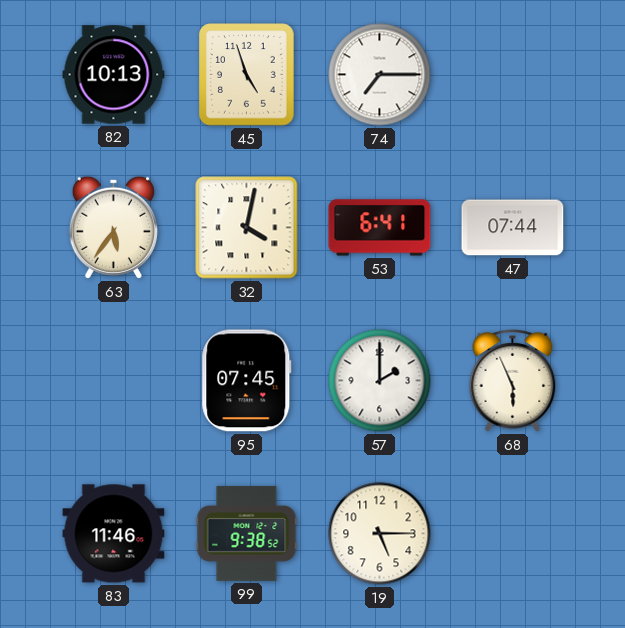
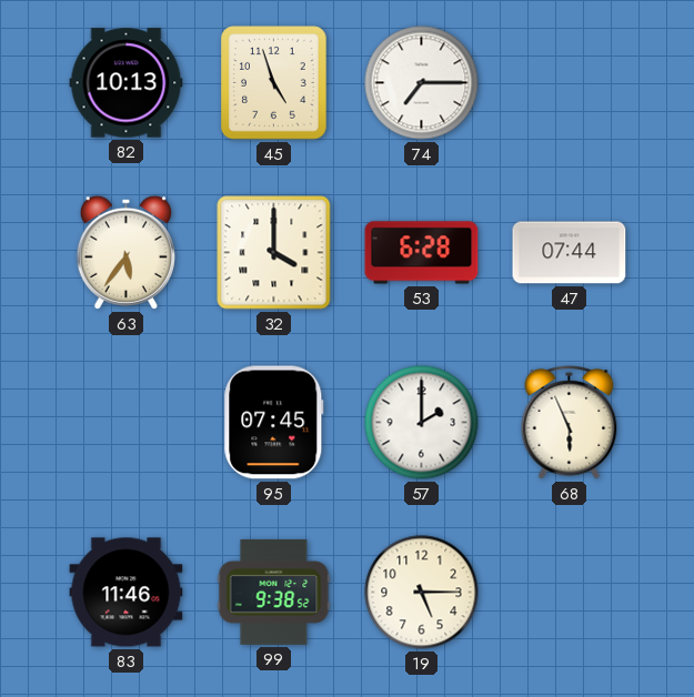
32: 4:02 -> 4:00 (274, 253)
53: 6:41 -> 6:28 (422, 253)
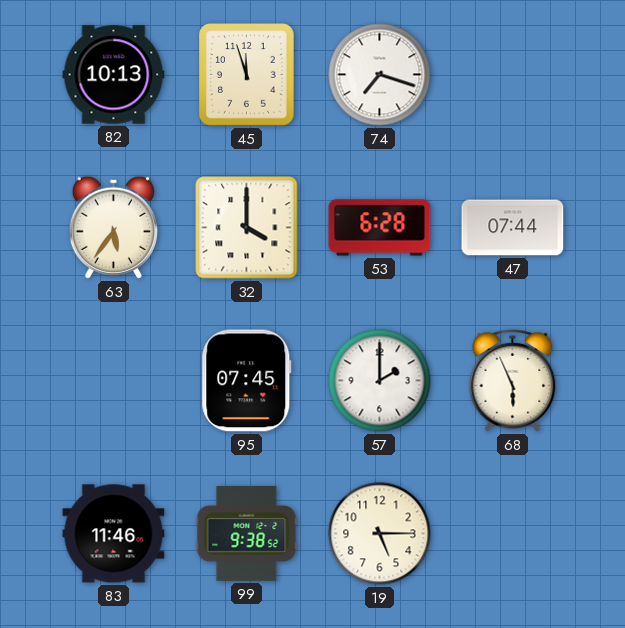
45: 4:57 -> 11:57 (247, 75)
74: 7:15 -> 7:18 (380, 75)
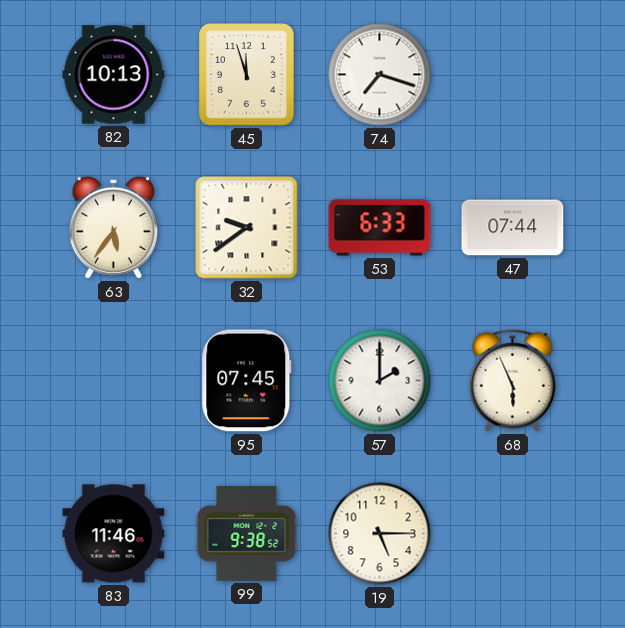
32: 4:00 -> 9:39 (247, 228)
53: 6:28 -> 6:33 (380, 228)
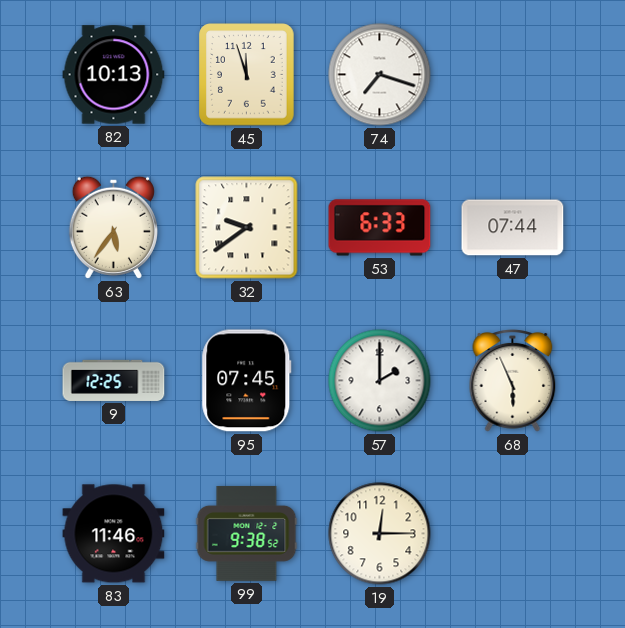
9: none -> 12:25 (114, 380)
19: 5:15 -> 12:15 (380, 534)
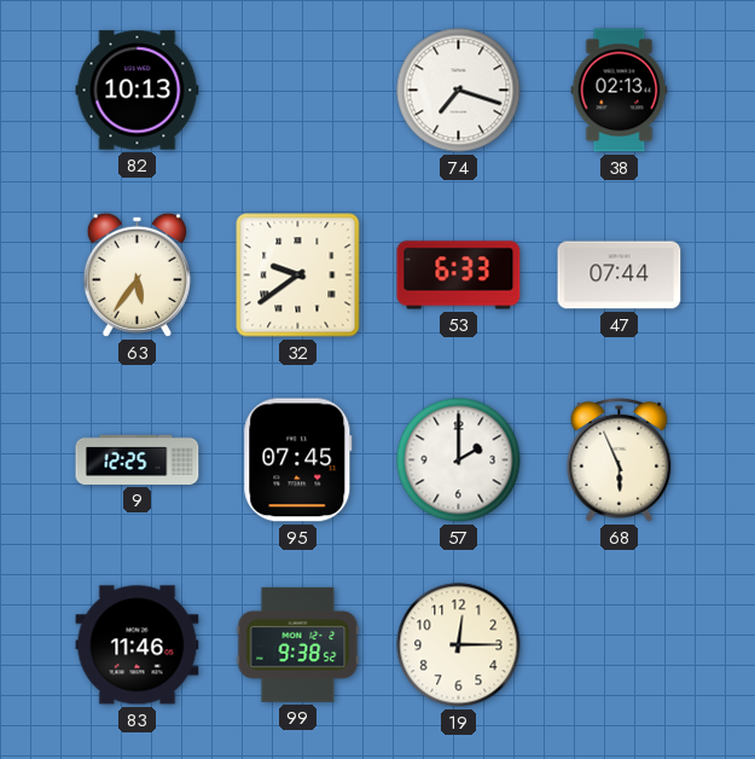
45: 11:57 -> none (247, 75)
38: none -> 02:13 (620, 91)
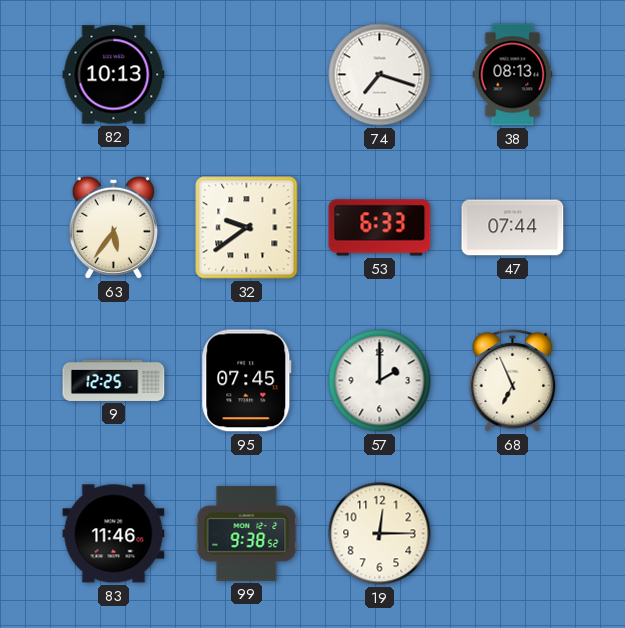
38: 02:13 -> 08:13 (513, 75)
68: 5:56 -> 6:56 (513, 381)
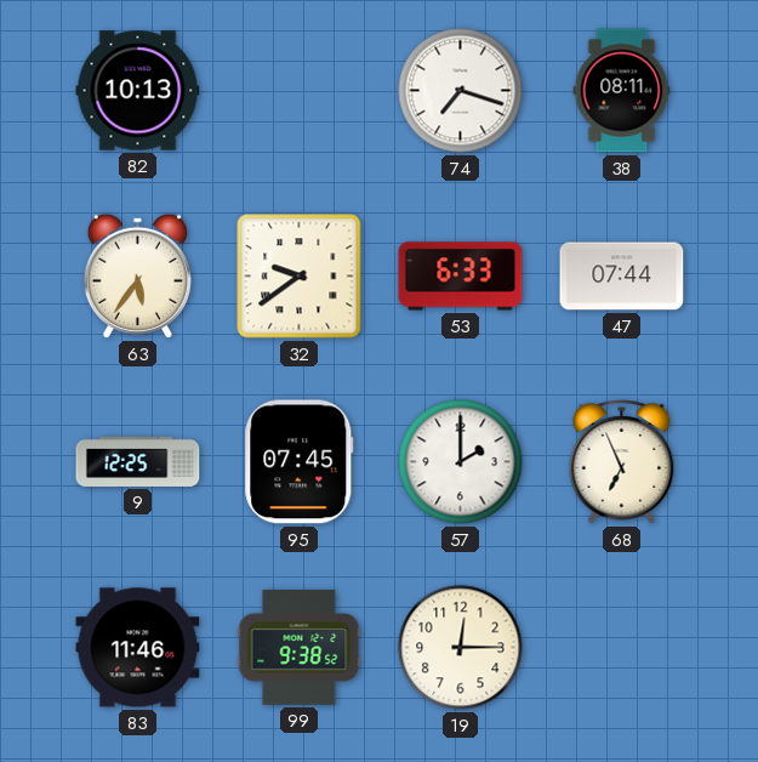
38: 08:13 -> 08:11 (622, 91)
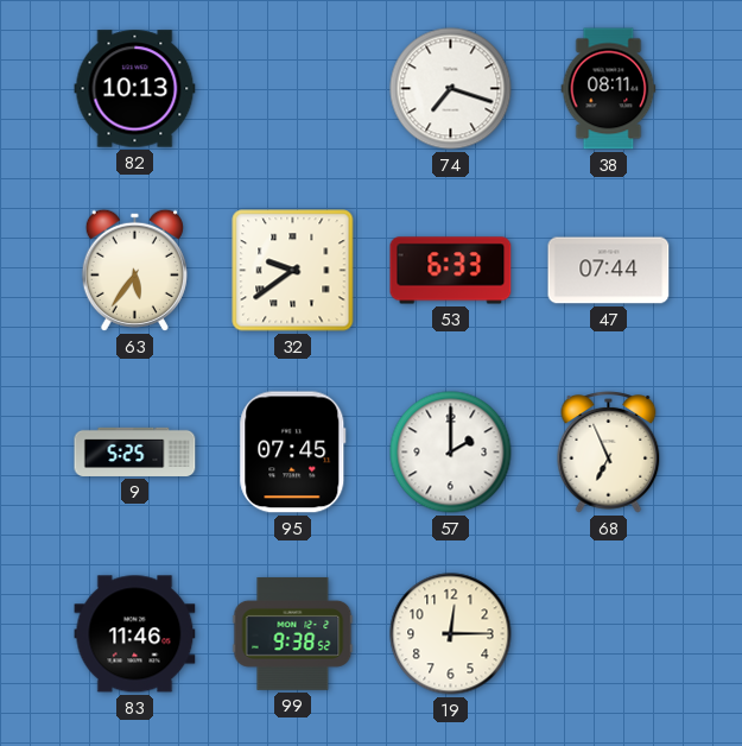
9: 12:25 -> 5:25 (135, 451)
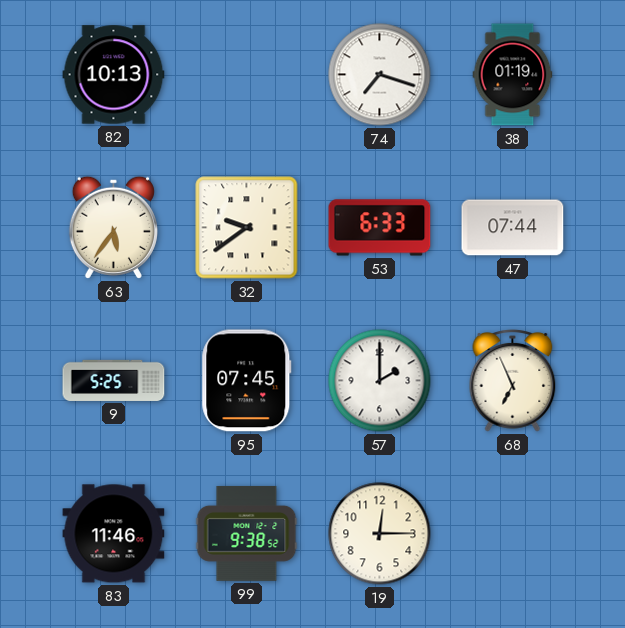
38: 08:11 -> 01:19 (513, 75)
